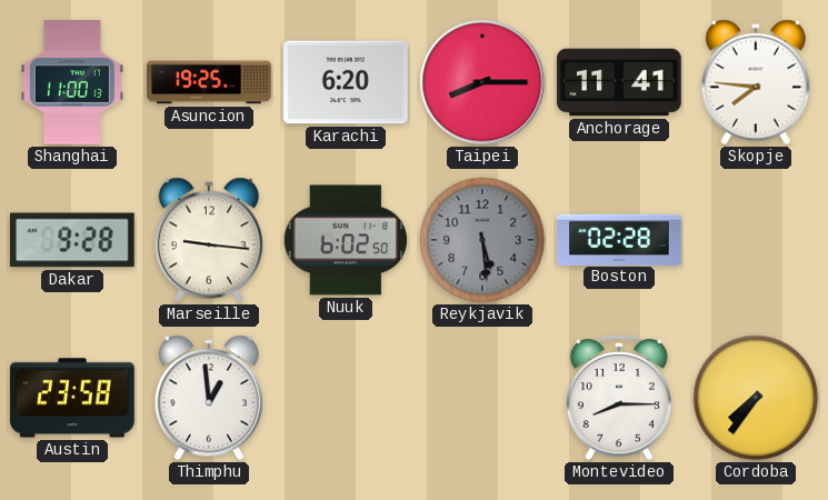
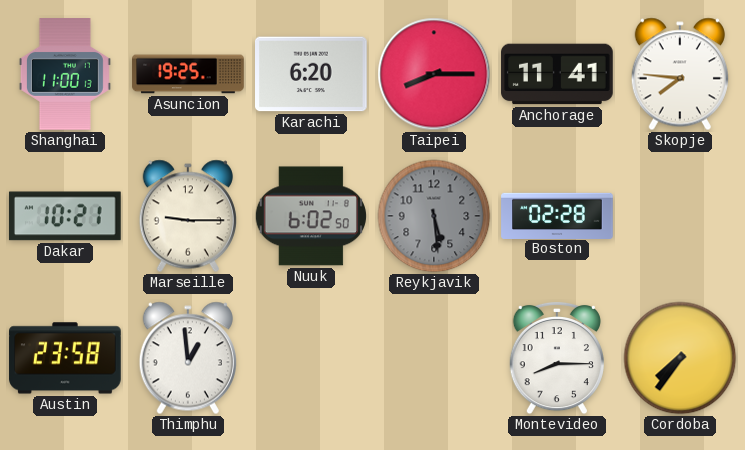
Dakar: 9:28 -> 10:21 (65, 216)
Marseille: 9:16 -> 9:15 (188, 216)
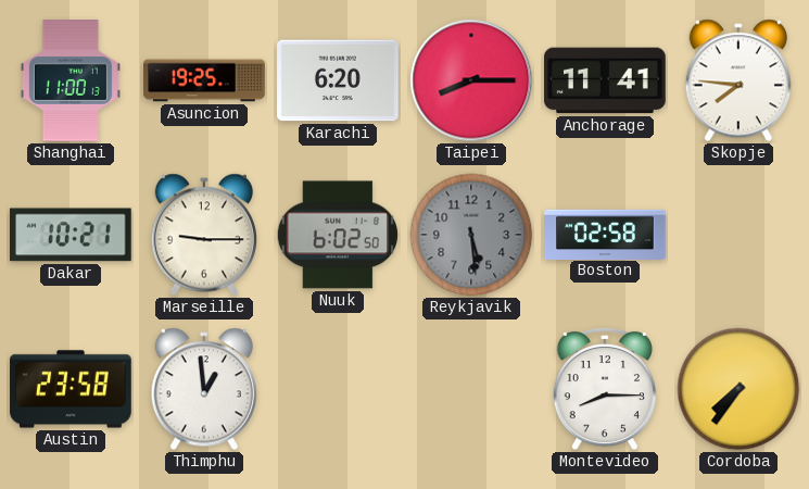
Boston: 02:28 -> 02:58 (605, 234)
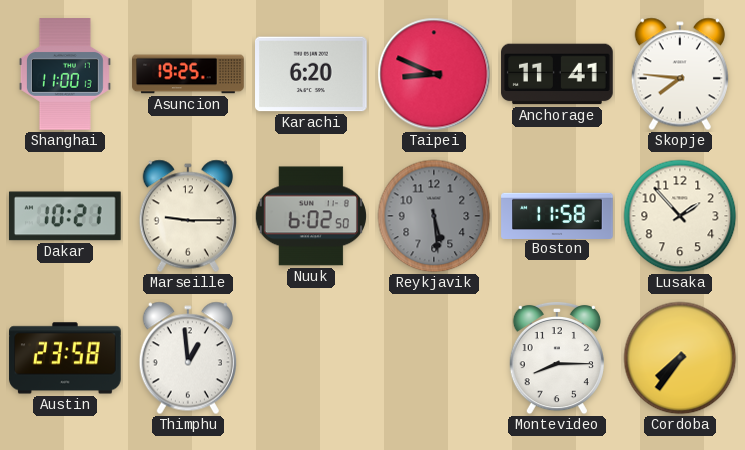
Taipei: 8:15 -> 8:49 (434, 74)
Boston: 02:58 -> 11:58 (557, 215)
Lusaka: none -> 1:53 (680, 216)
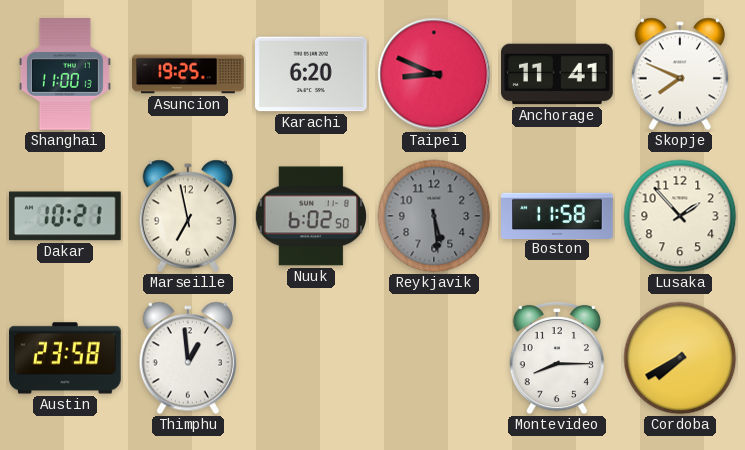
Skopje: 7:46 -> 7:49 (680, 74)
Marseille: 9:15 -> 6:58 (188, 216)
Cordoba: 7:36 -> 7:40 (680, 358)
